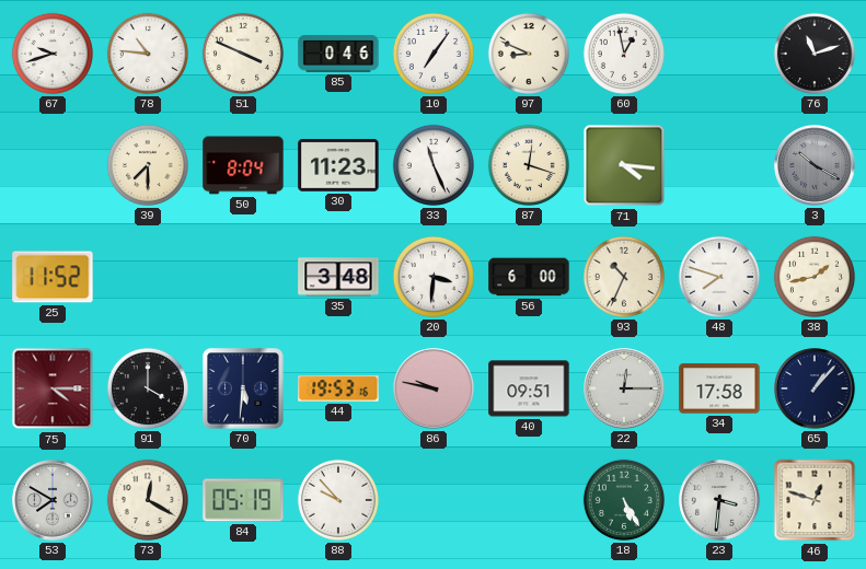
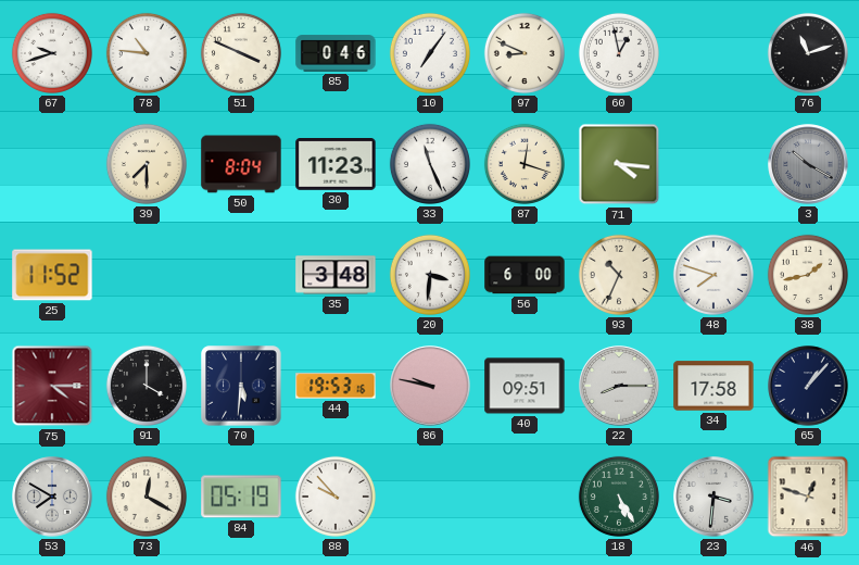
22: 12:15 -> 8:15 (619, 386)
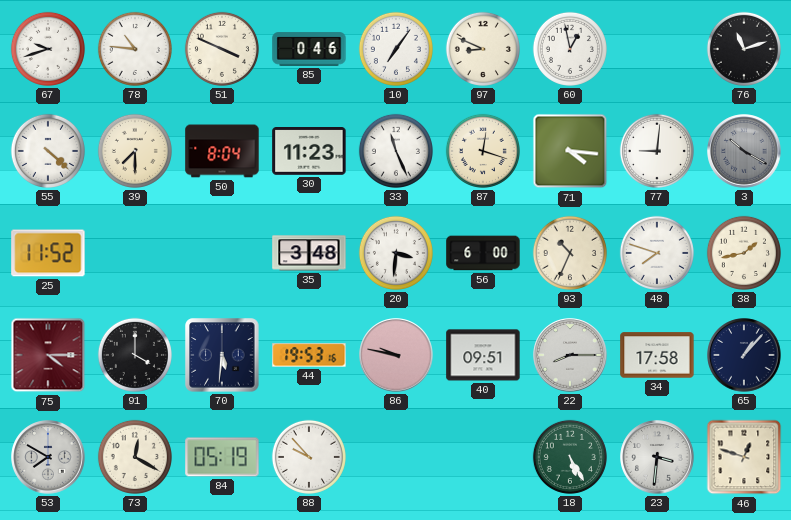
55: none -> 4:22 (48, 151)
77: none -> 9:01 (657, 151)
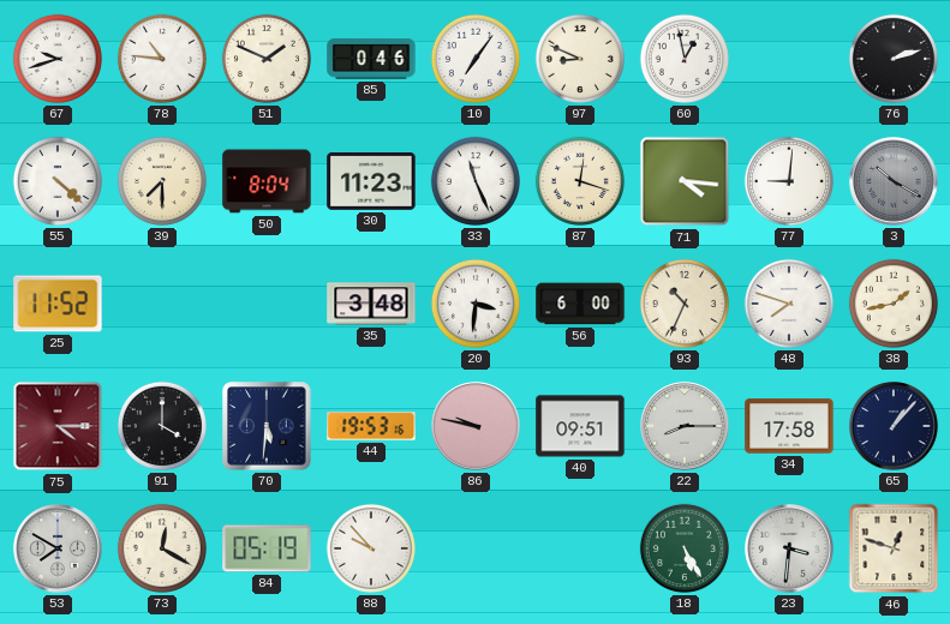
51: 3:49 -> 1:49 (267, 59)
76: 11:12 -> 2:12 (894, 59)
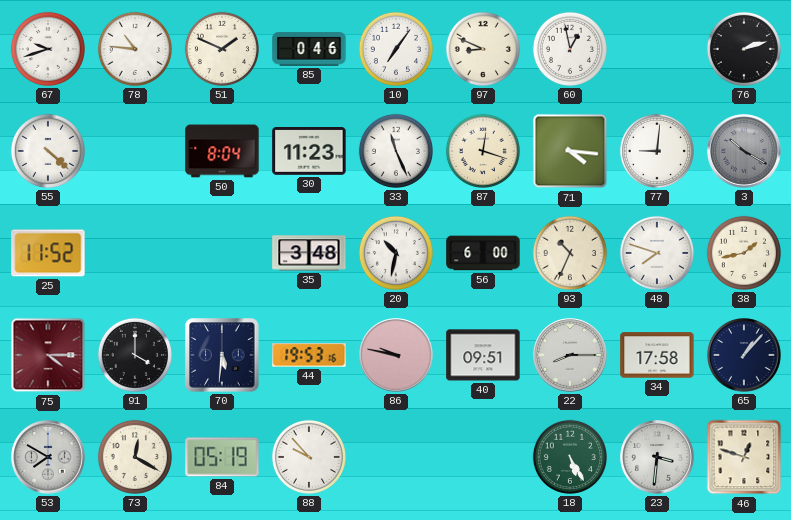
39: 7:30 -> none (162, 181)
20: 3:31 -> 10:32 (396, 253)
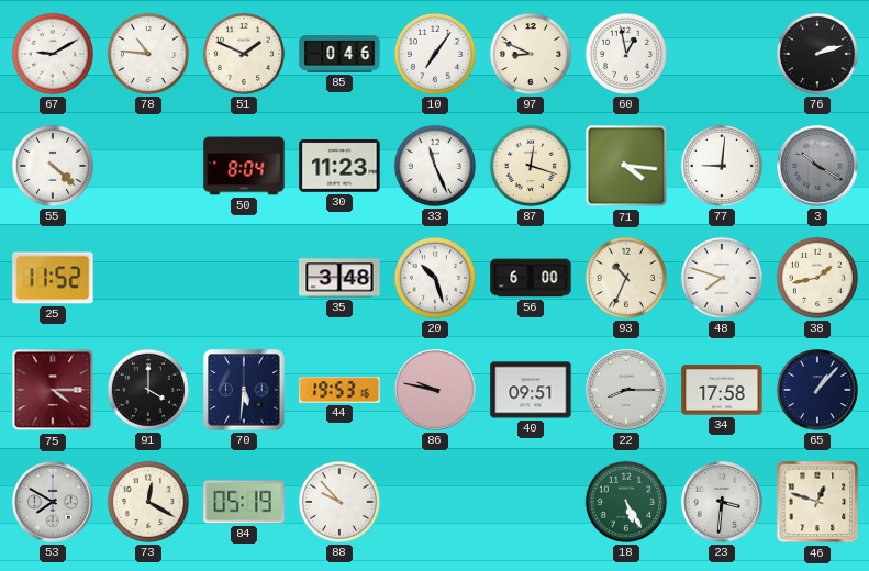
67: 9:42 -> 9:10 (53, 54)
20: 10:32 -> 10:27 (435, 278)
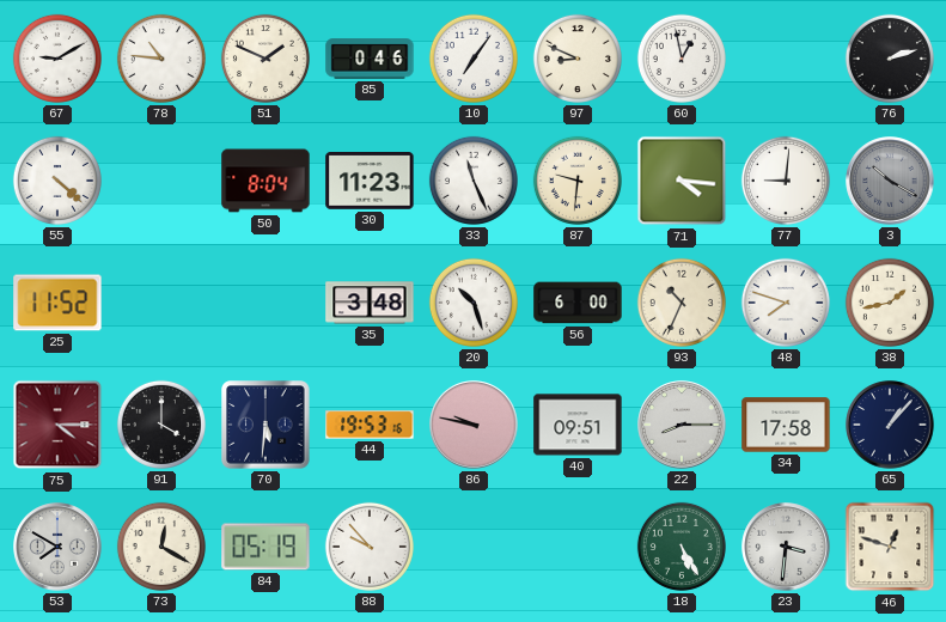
87: 12:18 -> 9:31 (578, 181)
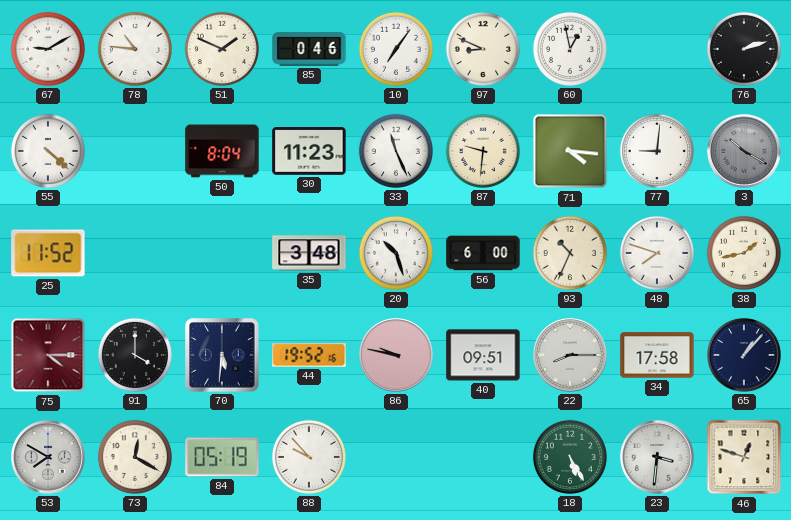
44: 19:53 -> 19:52 (309, 355)
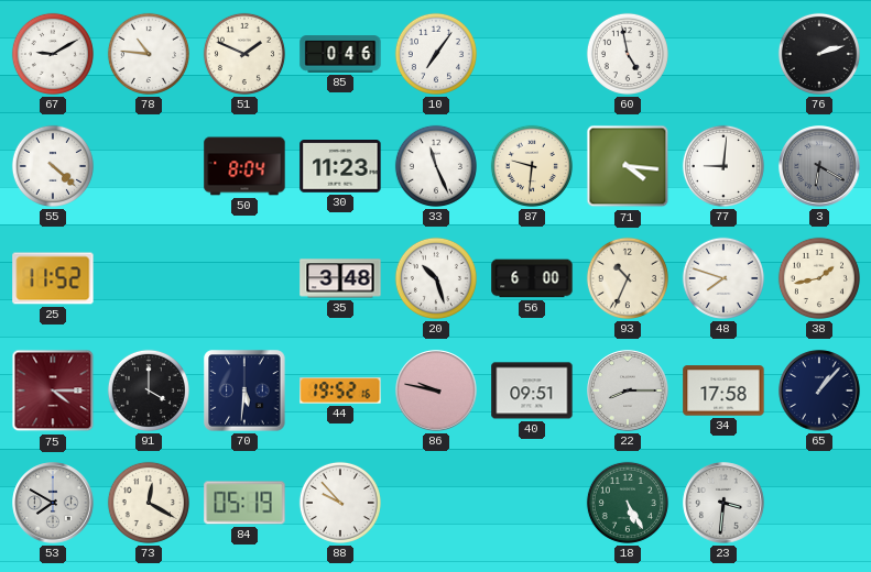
97: 8:49 -> none (483, 49)
60: 12:58 -> 4:58 (628, 54)
3: 10:20 -> 6:20 (819, 166)
46: 12:48 -> none (744, 457)
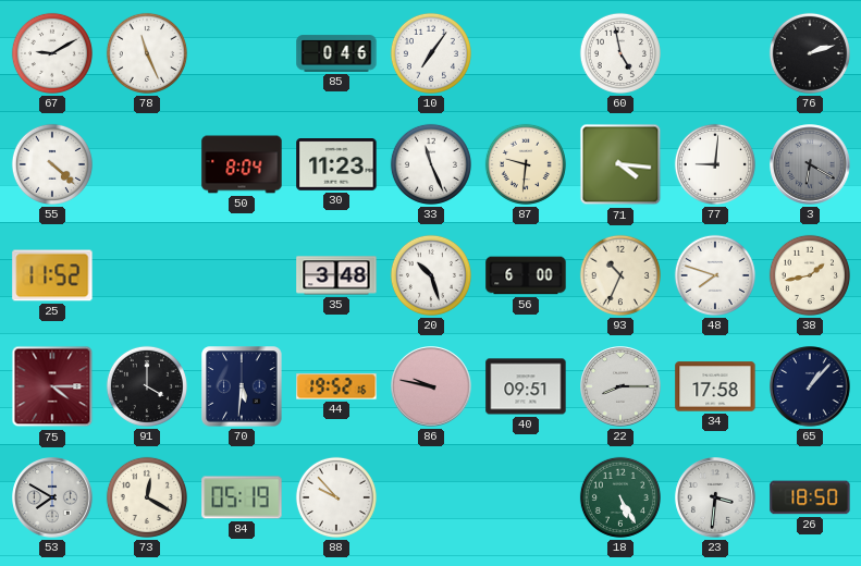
78: 10:46 -> 11:26 (147, 53)
51: 1:49 -> none (244, 54)
26: none -> 18:50 (810, 497)
